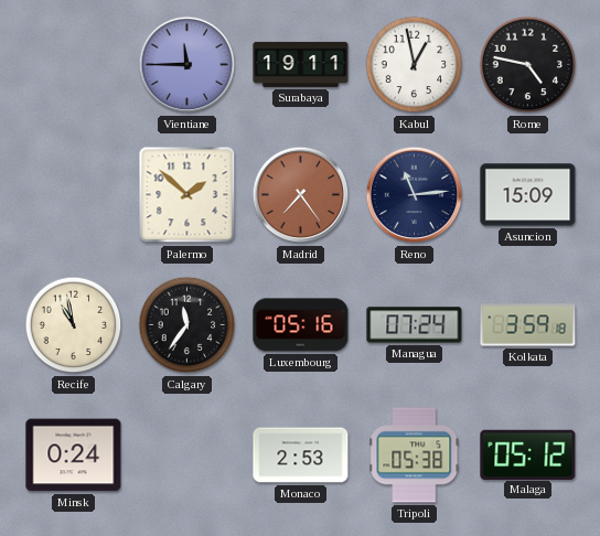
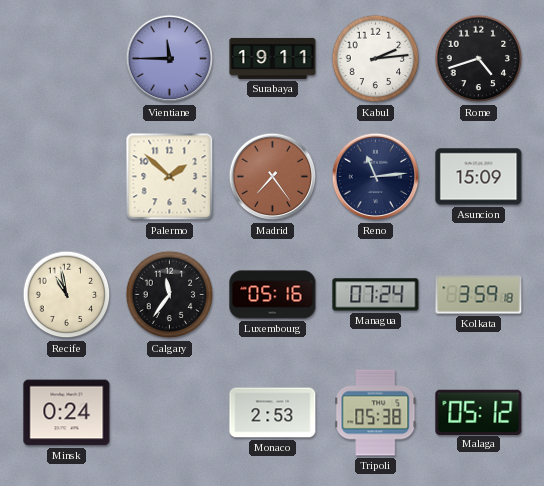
Kabul: 12:58 -> 2:14 (376, 59)
Rome: 4:47 -> 4:42 (479, 59)
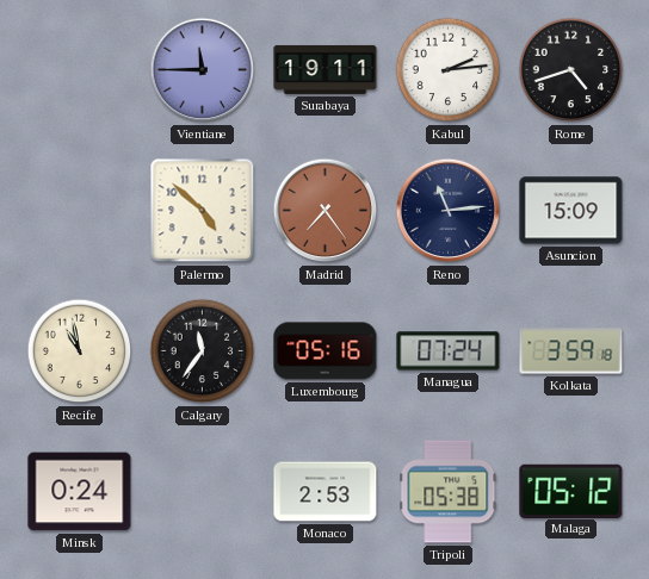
Palermo: 1:52 -> 4:52 (203, 211)
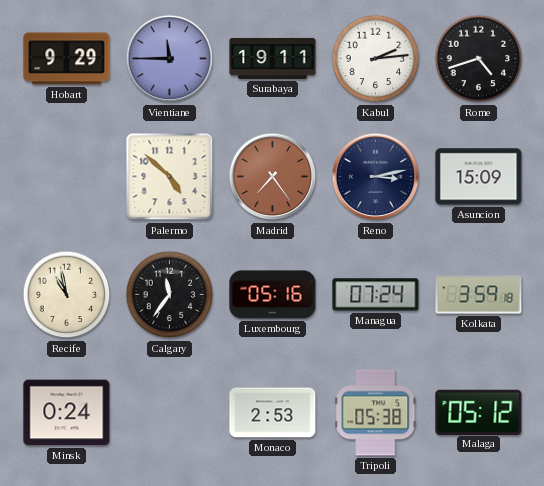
Hobart: none -> 9:29 (67, 59)
Reno: 11:14 -> 3:13 (376, 177)
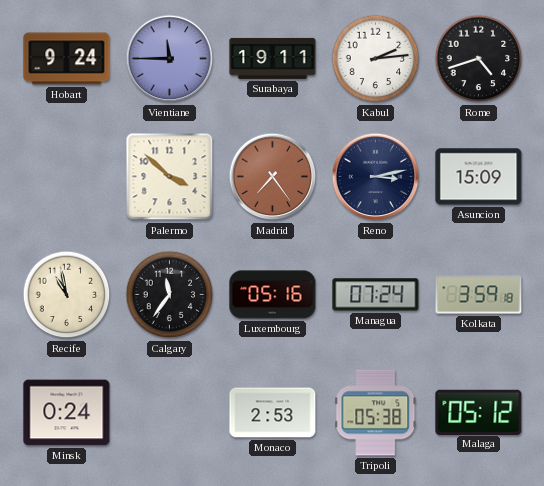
Hobart: 9:29 -> 9:24 (67, 59)
Palermo: 4:52 -> 3:52 (170, 177)
